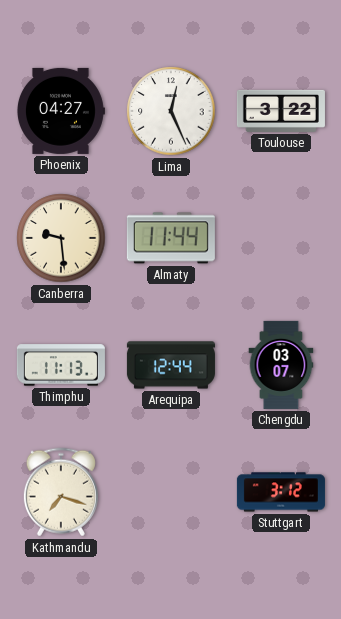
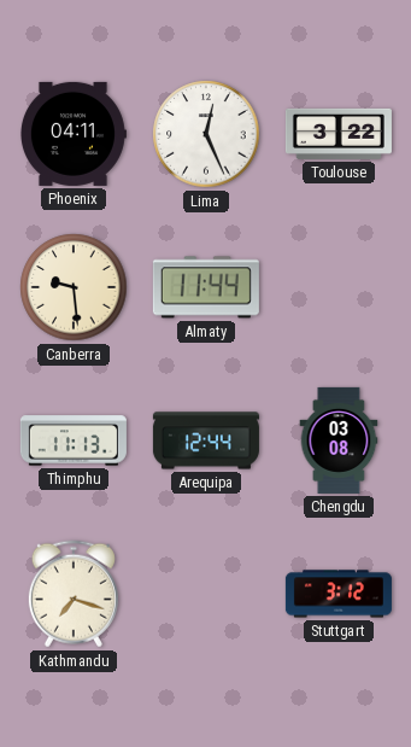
Phoenix: 04:27 -> 04:11 (72, 134)
Chengdu: 03:07 -> 03:08 (339, 440)
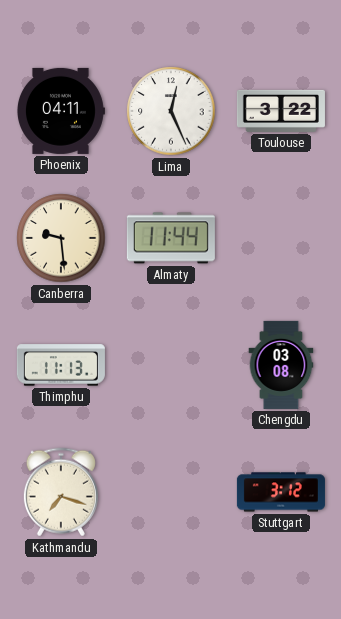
Arequipa: 12:44 -> none (206, 440)
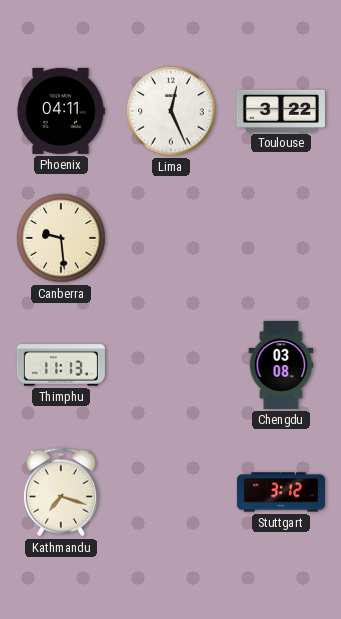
Almaty: 11:44 -> none (171, 238)
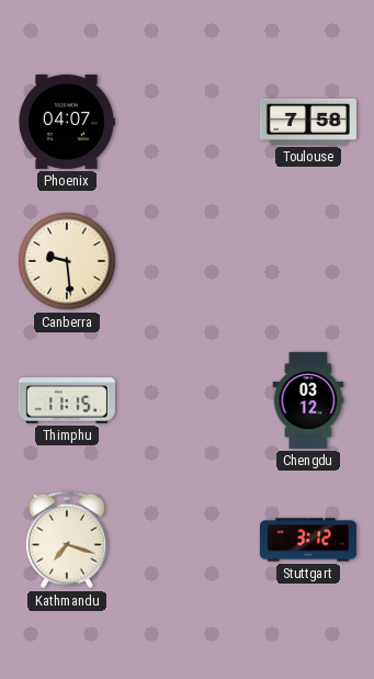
Phoenix: 04:11 -> 04:07 (66, 122)
Lima: 12:26 -> none (171, 111)
Toulouse: 3:22 -> 7:58 (308, 122)
Thimphu: 11:13 -> 11:15 (67, 400)
Chengdu: 03:08 -> 03:12 (308, 400)
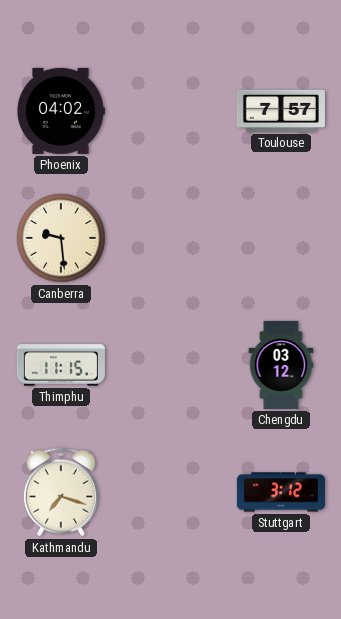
Phoenix: 04:07 -> 04:02 (60, 111)
Toulouse: 7:58 -> 7:57 (281, 111)
